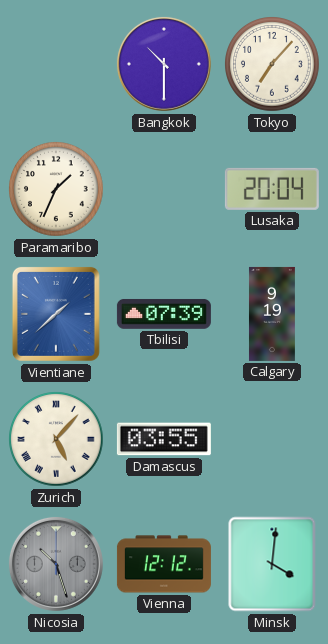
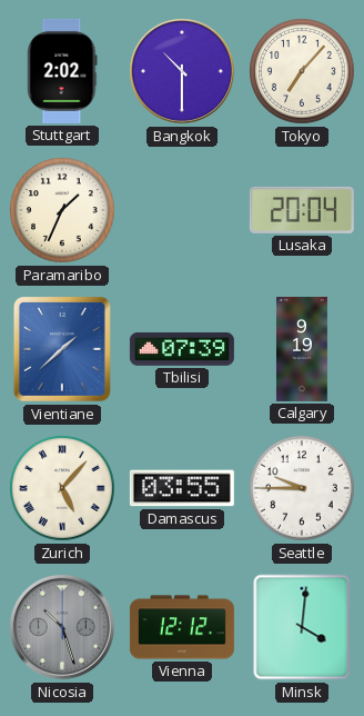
Stuttgart: none -> 2:02 (62, 71)
Seattle: none -> 9:45 (303, 489)
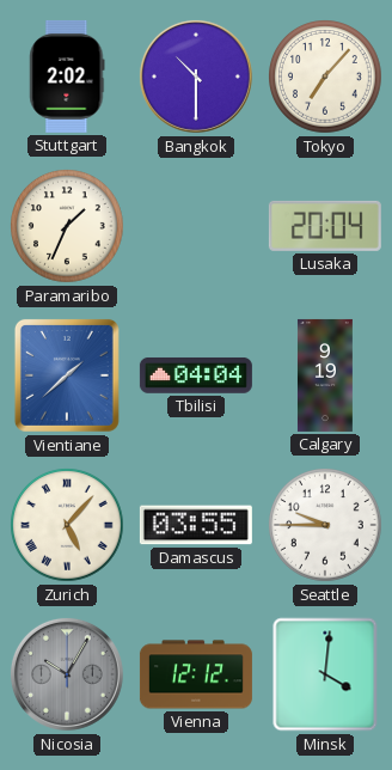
Tbilisi: 07:39 -> 04:04 (196, 375)
Nicosia: 10:27 -> 10:05 (67, 674)
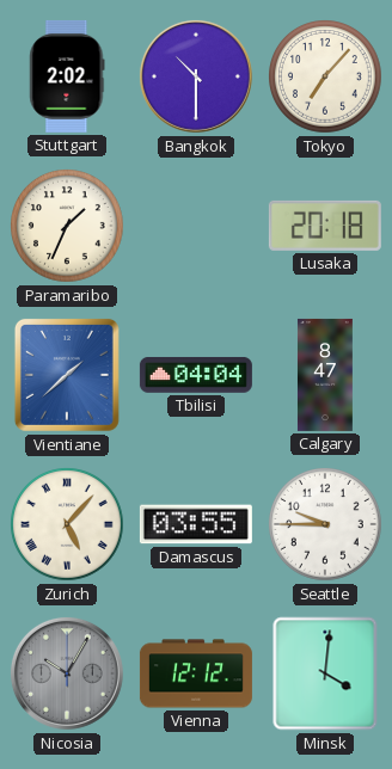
Lusaka: 20:04 -> 20:18 (325, 226)
Calgary: 9:19 -> 8:47 (325, 375)
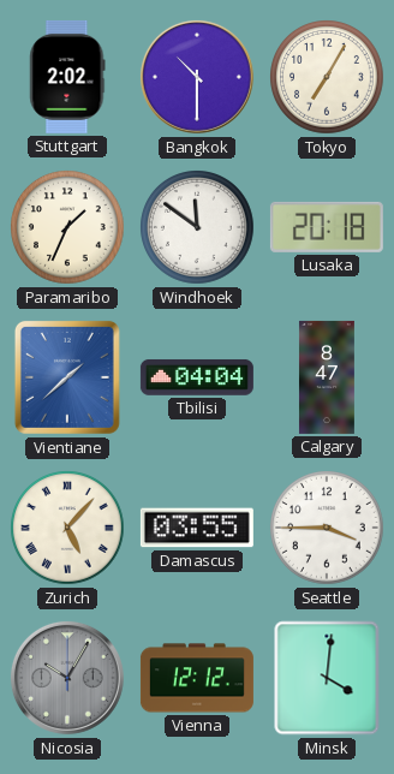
Tokyo: 7:07 -> 7:05 (328, 78)
Windhoek: none -> 11:51 (198, 228)
Seattle: 9:45 -> 3:45 (328, 529)
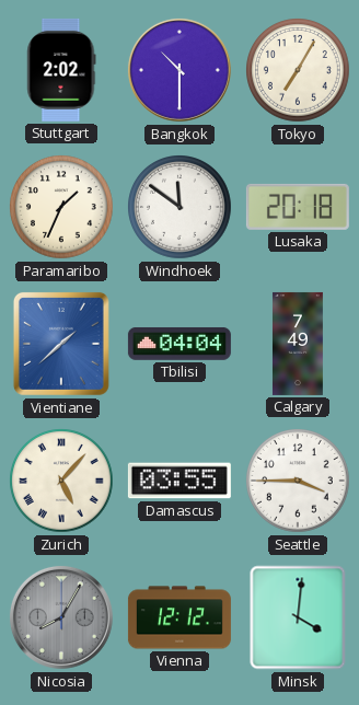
Calgary: 8:47 -> 7:49 (298, 344)
Nicosia: 10:05 -> 8:05 (61, 617)
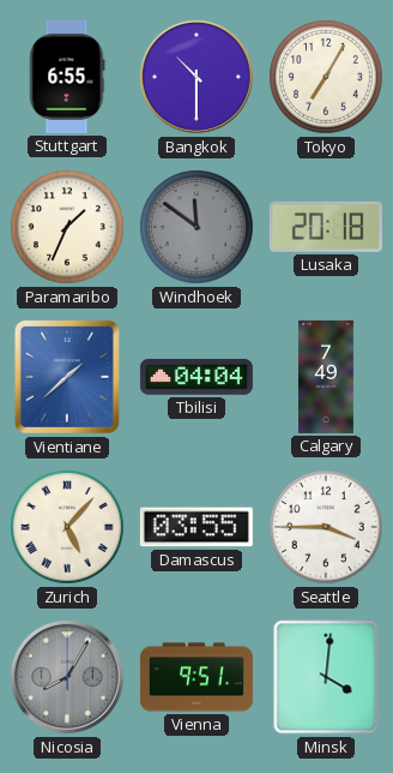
Stuttgart: 2:02 -> 6:55 (67, 77)
Windhoek dial: white -> grey (198, 228)
Vienna: 12:12 -> 9:51 (196, 677)
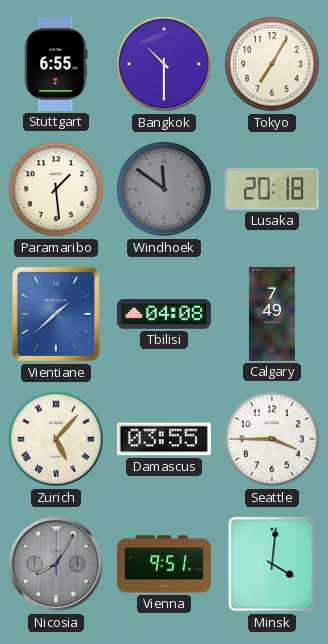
Paramaribo: 1:34 -> 1:29 (57, 190)
Tbilisi: 04:04 -> 04:08 (164, 314)
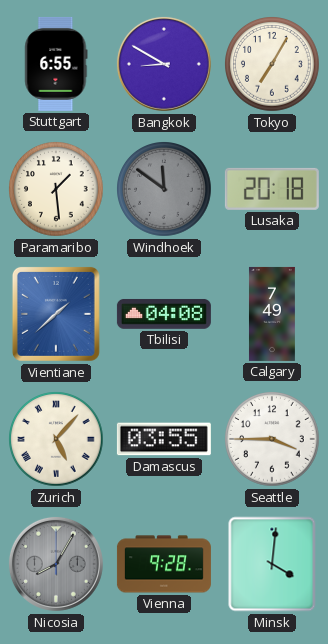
Bangkok: 10:30 -> 8:50 (164, 64)
Vienna: 9:51 -> 9:28 (164, 564)
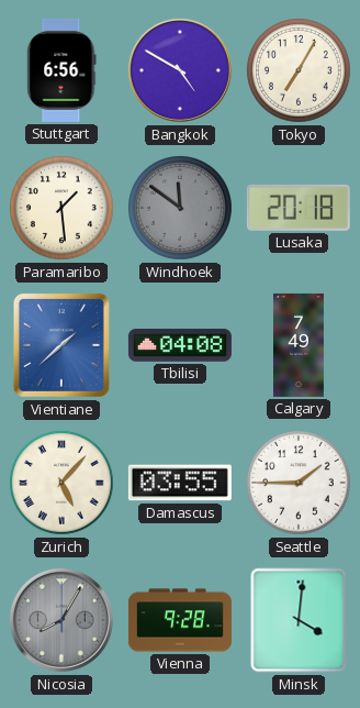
Stuttgart: 6:55 -> 6:56 (61, 70)
Bangkok: 8:50 -> 4:50 (180, 70)
Seattle: 3:45 -> 1:45 (300, 484)
